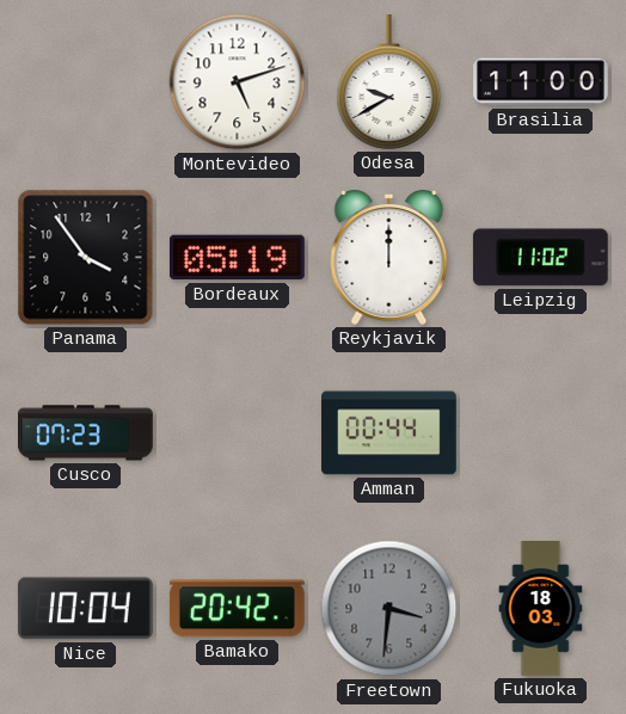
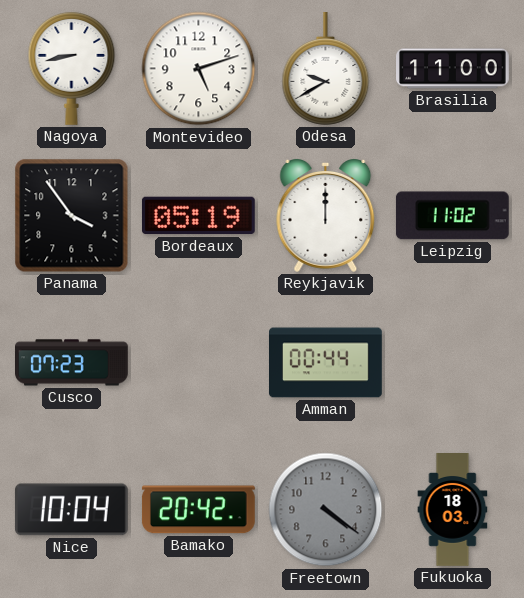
Nagoya: none -> 8:43 (72, 68)
Freetown: 3:31 -> 4:21 (326, 510)
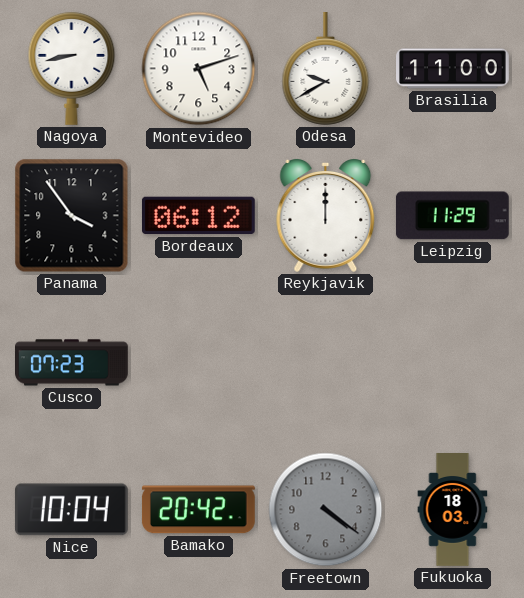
Bordeaux: 05:19 -> 06:12 (198, 216)
Leipzig: 11:02 -> 11:29 (452, 216)
Amman: 00:44 -> none (326, 363)
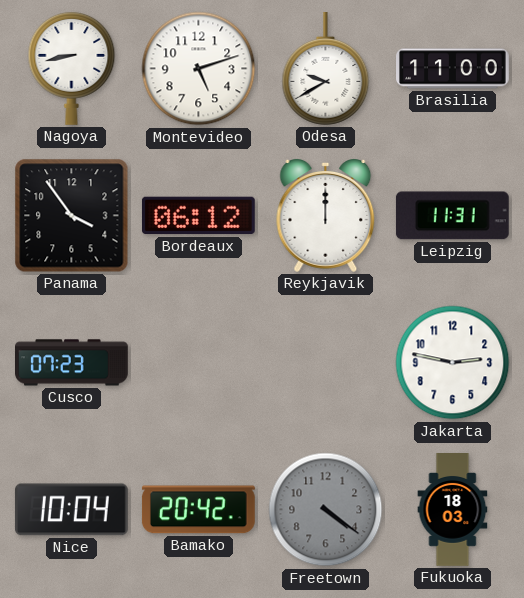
Leipzig: 11:29 -> 11:31 (452, 216)
Jakarta: none -> 2:47 (453, 363)
